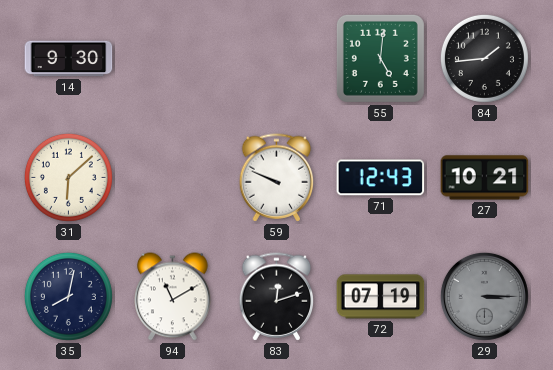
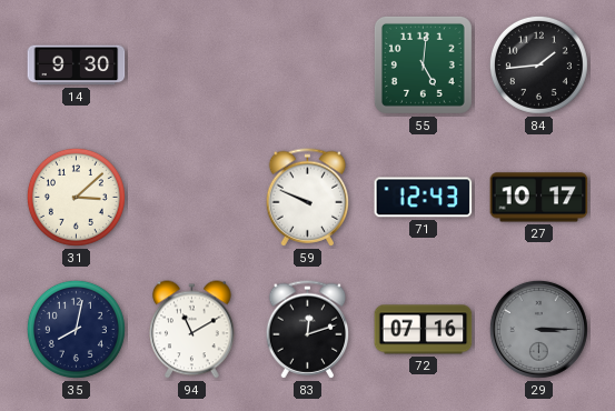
31: 6:08 -> 3:08 (76, 197)
27: 10:21 -> 10:17 (539, 198)
72: 07:19 -> 07:16 (424, 330)
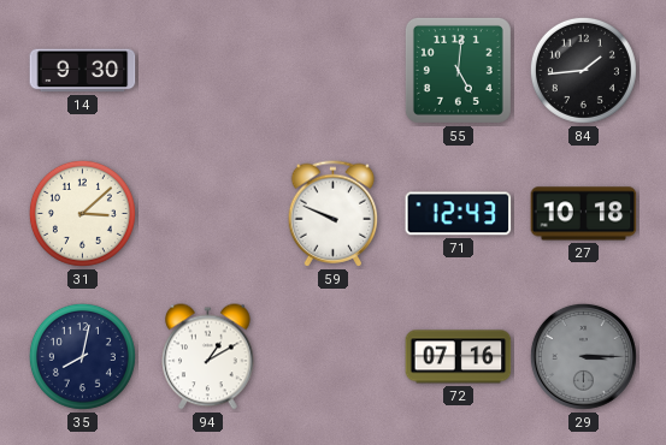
27: 10:17 -> 10:18 (584, 214)
94: 11:10 -> 1:10 (208, 357)
83: 12:12 -> none (308, 330)
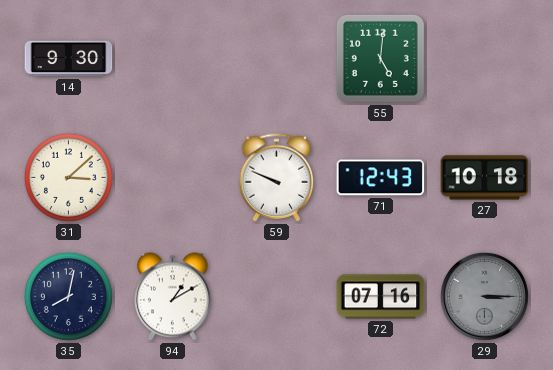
84: 1:44 -> none (583, 70)
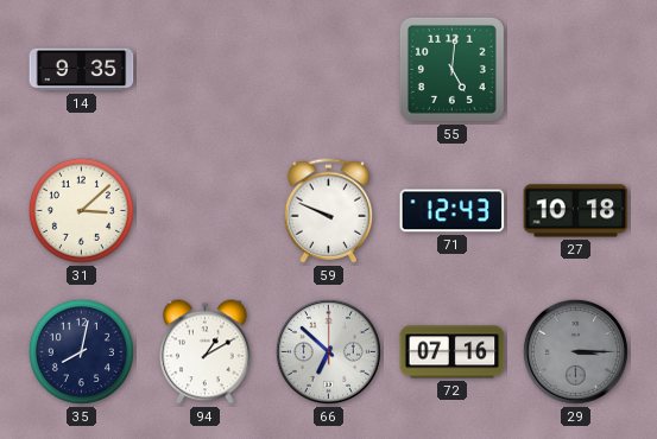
14: 9:30 -> 9:35 (82, 70)
66: none -> 6:52 (328, 351)
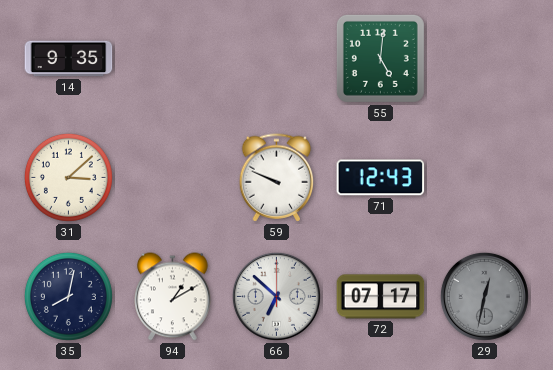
27: 10:18 -> none (576, 211)
72: 07:16 -> 07:17 (381, 297)
29: 3:15 -> 12:32 (484, 296)
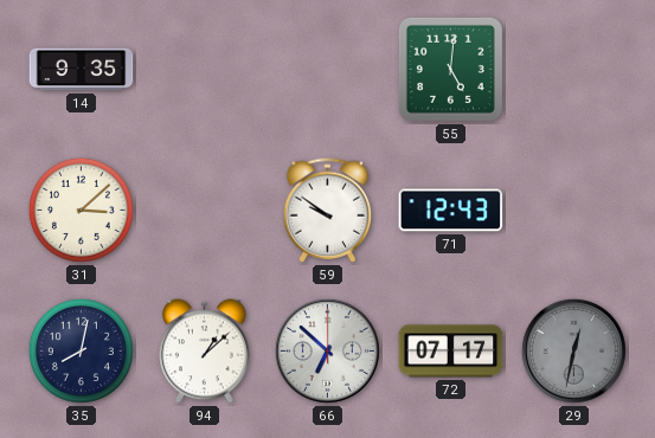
59: 9:49 -> 9:51 (328, 211)
94: 1:10 -> 1:08 (205, 352)
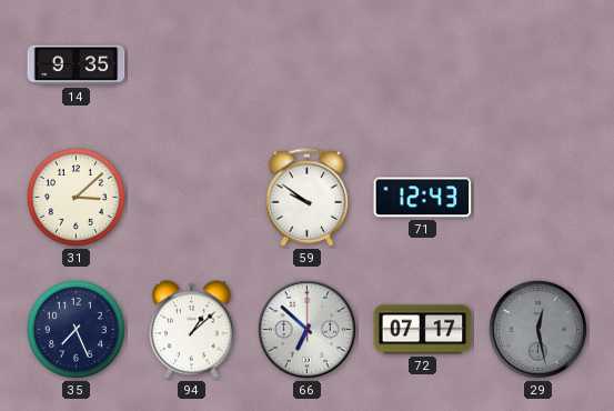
55: 5:01 -> none (450, 69)
35: 8:02 -> 7:26 (76, 329)
29: 12:32 -> 12:28 (537, 329)
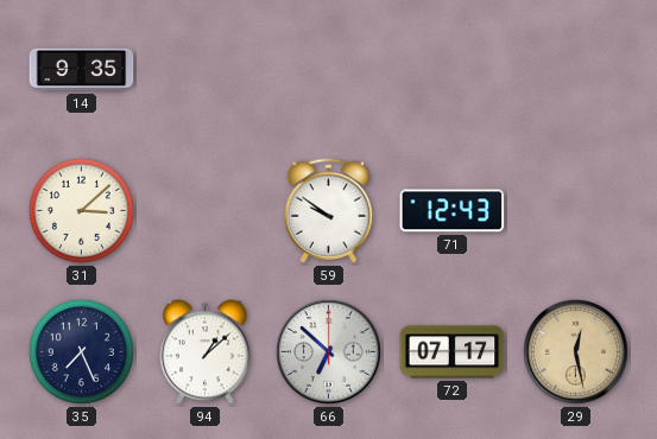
29 dial: grey -> champagne (575, 351)
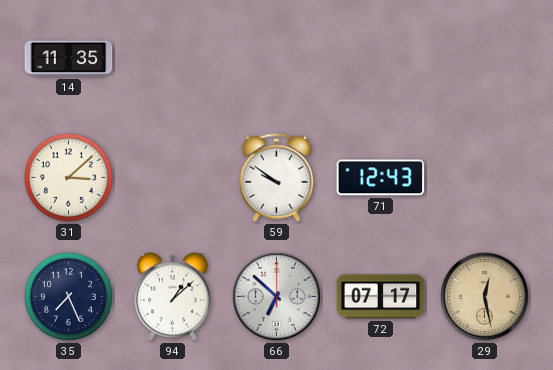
14: 9:35 -> 11:35 (69, 59)
